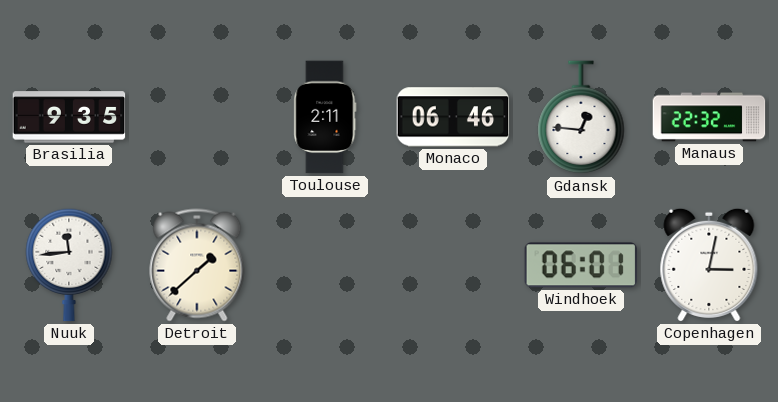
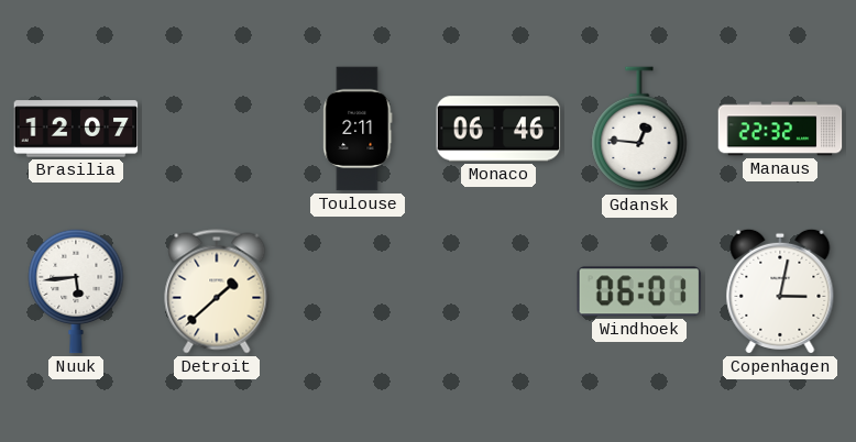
Brasilia: 9:35 -> 12:07 (76, 129)
Nuuk: 11:44 -> 5:44 (76, 291)
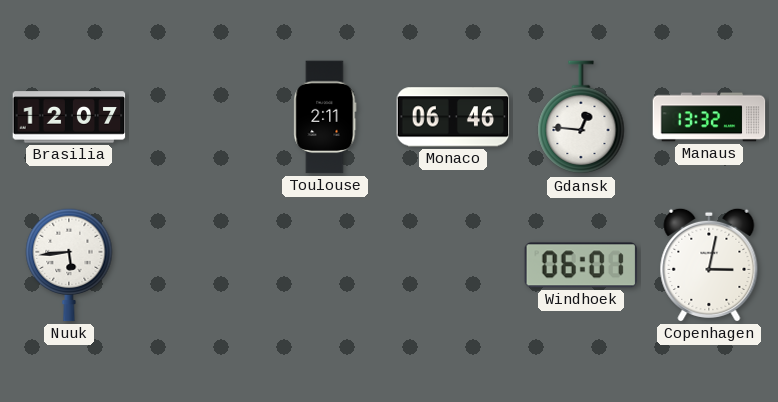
Manaus: 22:32 -> 13:32 (709, 117)
Detroit: 1:38 -> none (217, 291)
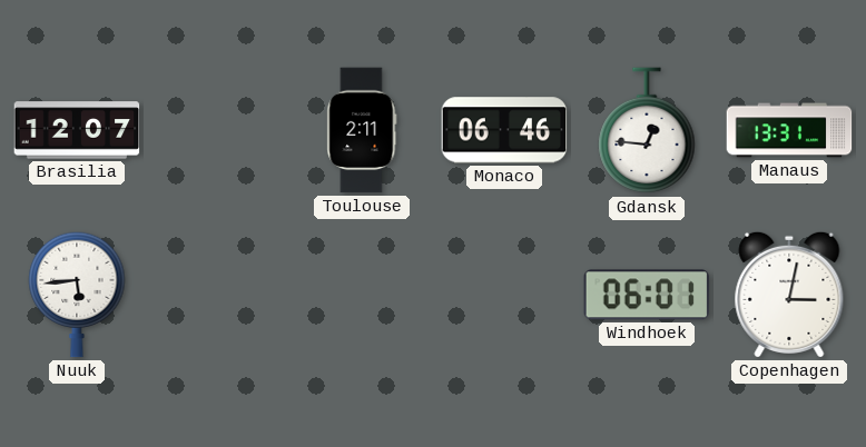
Manaus: 13:32 -> 13:31 (789, 130)
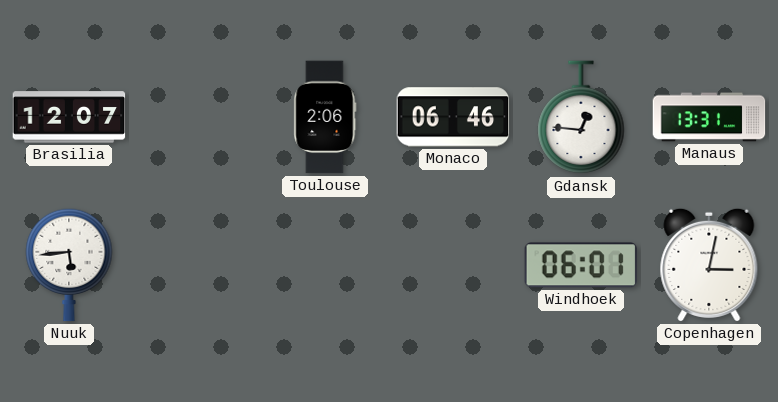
Toulouse: 2:11 -> 2:06 (325, 117)
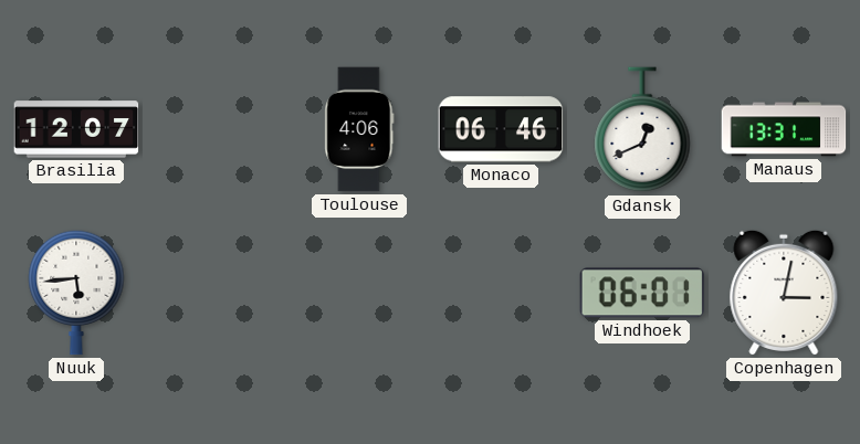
Toulouse: 2:06 -> 4:06 (359, 129)
Gdansk: 12:46 -> 12:41 (642, 130)
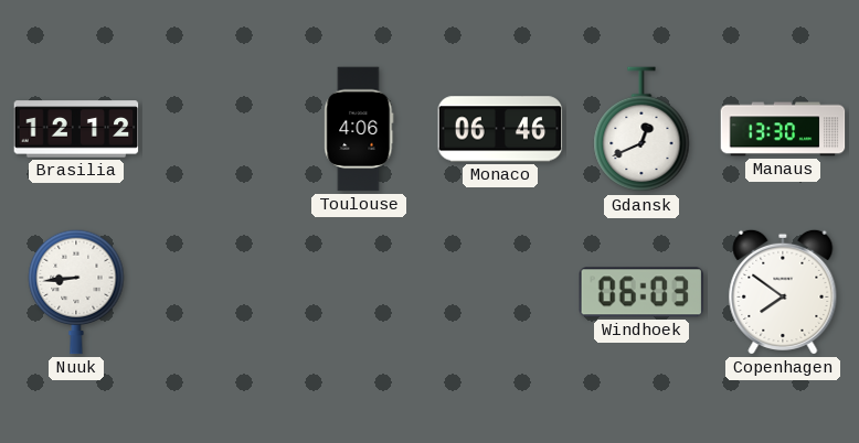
Brasilia: 12:07 -> 12:12 (76, 129)
Manaus: 13:31 -> 13:30 (783, 129)
Nuuk: 5:44 -> 8:44 (76, 292)
Windhoek: 06:01 -> 06:03 (640, 292)
Copenhagen: 3:02 -> 7:51 (783, 292)
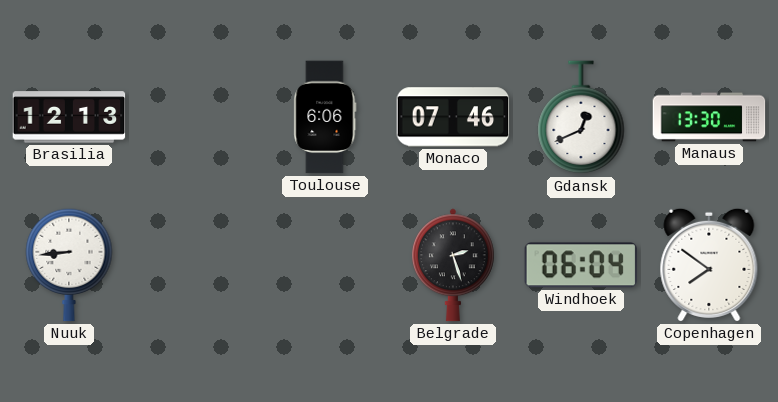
Brasilia: 12:12 -> 12:13 (69, 117)
Toulouse: 4:06 -> 6:06 (325, 117)
Monaco: 06:46 -> 07:46 (453, 117)
Belgrade: none -> 2:27 (454, 265)
Windhoek: 06:03 -> 06:04 (580, 265)
